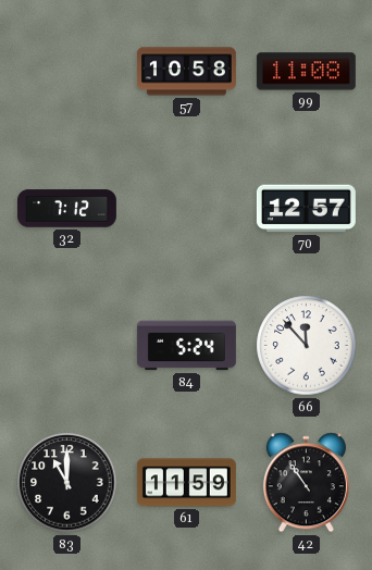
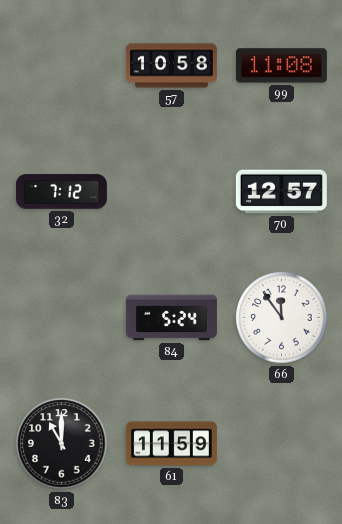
66: 11:53 -> 11:54 (282, 318)
42: 10:54 -> none (306, 483)
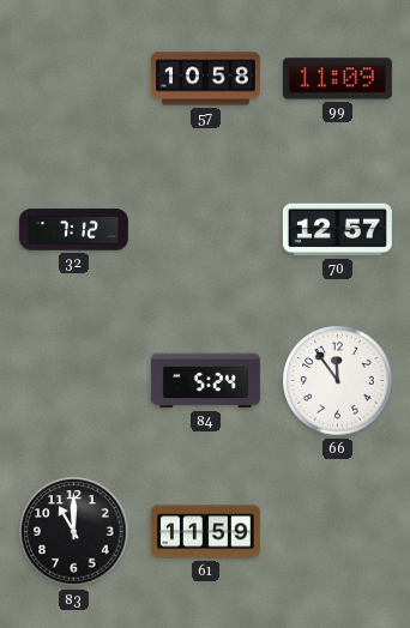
99: 11:08 -> 11:09 (337, 79)
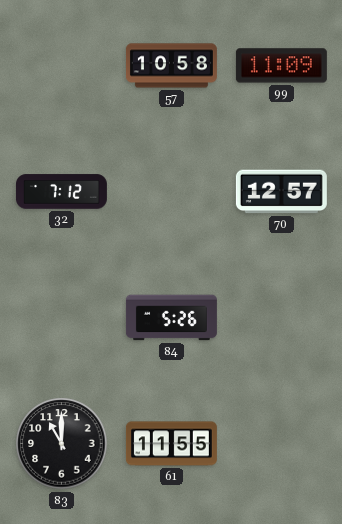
84: 5:24 -> 5:26 (171, 318)
66: 11:54 -> none (338, 381)
61: 11:59 -> 11:55 (171, 444)
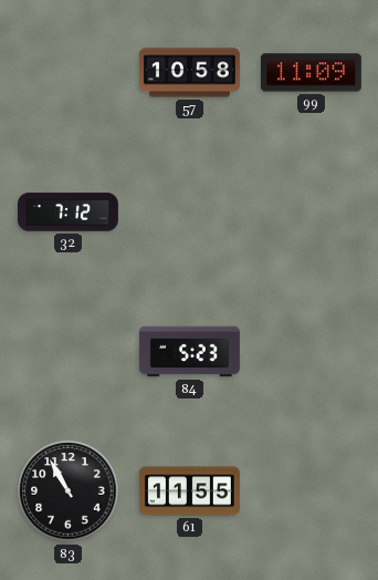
70: 12:57 -> none (281, 192)
84: 5:26 -> 5:23 (189, 352)
83: 11:00 -> 10:55 (69, 491)
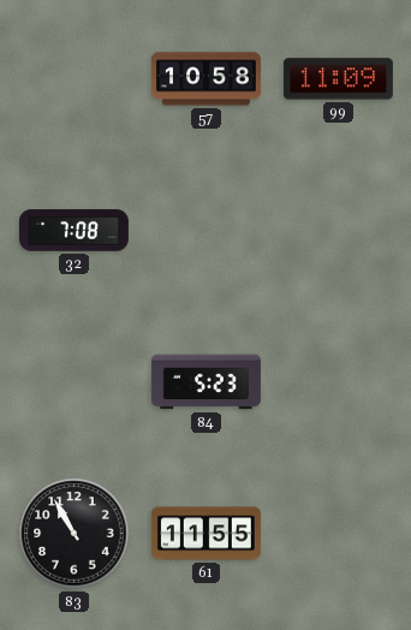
32: 7:12 -> 7:08 (73, 231)
